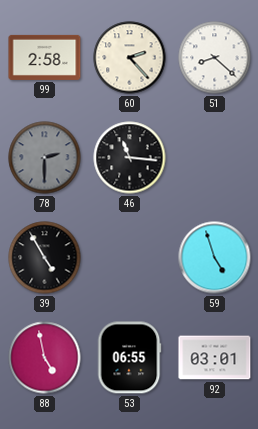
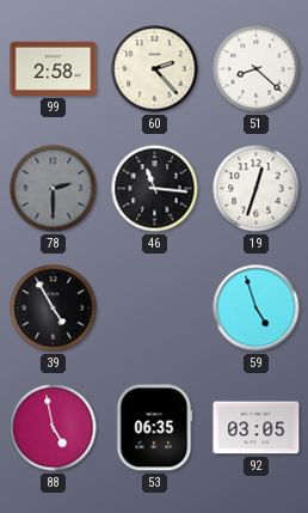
19: none -> 12:33 (257, 189)
53: 06:55 -> 06:35 (154, 428)
92: 03:01 -> 03:05 (257, 428)
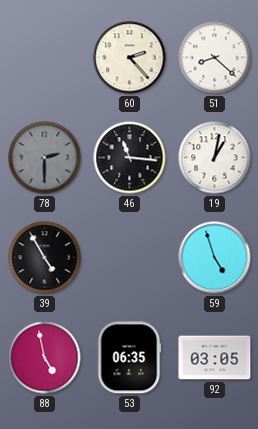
99: 2:58 -> none (54, 68)
19: 12:33 -> 1:02 (215, 158)
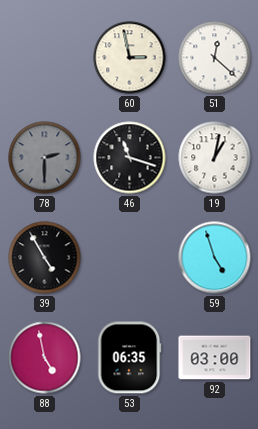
60: 2:23 -> 2:58 (130, 58)
51: 8:22 -> 12:22 (215, 58)
46: 11:16 -> 11:18 (130, 158)
92: 03:05 -> 03:00 (215, 358)
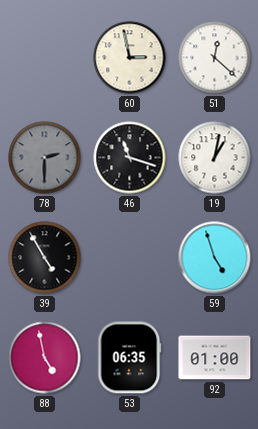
92: 03:00 -> 01:00 (215, 358)
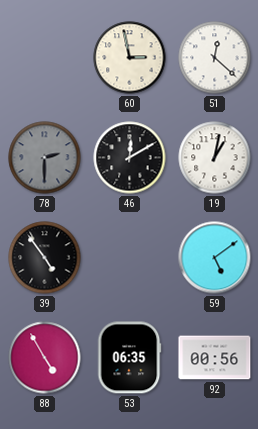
46: 11:18 -> 12:10 (130, 158)
39: 4:55 -> 4:54 (45, 258)
59: 4:57 -> 5:09 (215, 258)
88: 4:58 -> 4:55 (45, 358)
92: 01:00 -> 00:56 (215, 358)
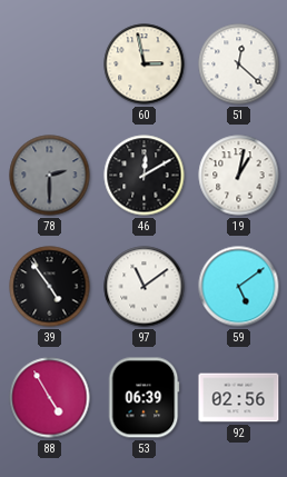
97: none -> 11:09 (145, 287)
53: 06:35 -> 06:39 (143, 398)
92: 00:56 -> 02:56 (239, 398)
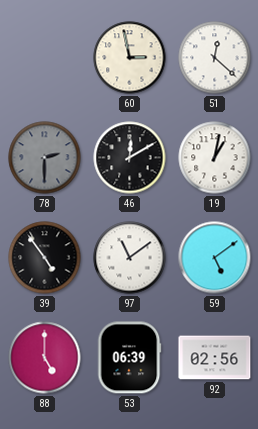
88: 4:55 -> 5:00 (45, 358)
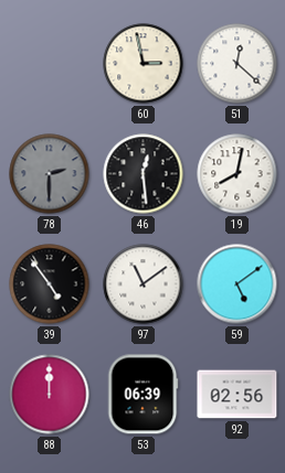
46: 12:10 -> 12:29 (144, 174)
19: 1:02 -> 8:02 (237, 174)
88: 5:00 -> 12:00 (50, 395)
